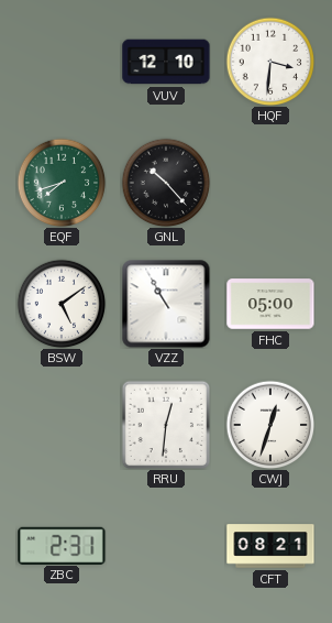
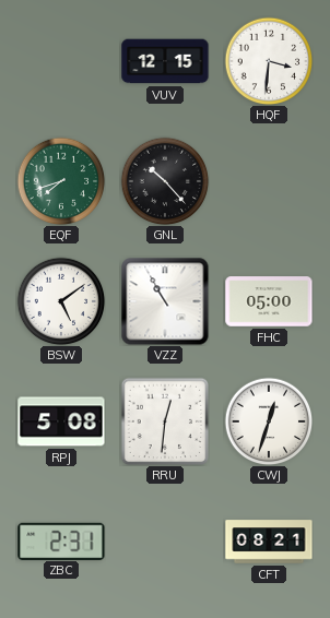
VUV: 12:10 -> 12:15 (165, 61)
RPJ: none -> 5:08 (61, 421)
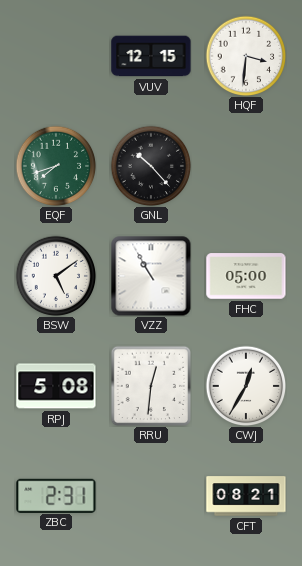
CWJ: 12:33 -> 12:35 (246, 386)
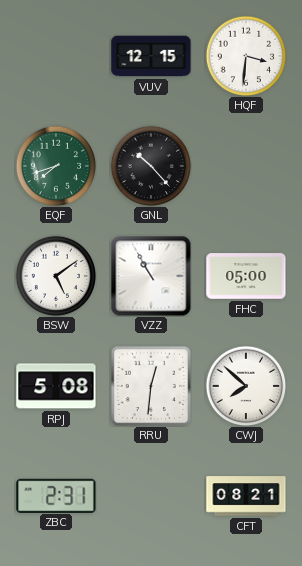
CWJ: 12:35 -> 7:52 (246, 386)
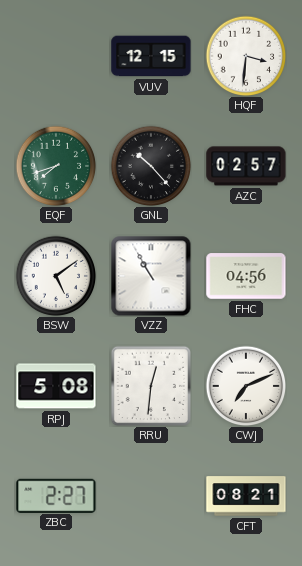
AZC: none -> 02:57 (246, 166)
FHC: 05:00 -> 04:56 (246, 276)
CWJ: 7:52 -> 7:11 (246, 386)
ZBC: 2:31 -> 2:27 (56, 495)
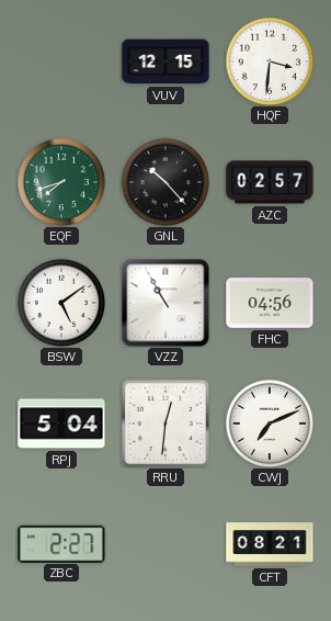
RPJ: 5:08 -> 5:04 (61, 424)
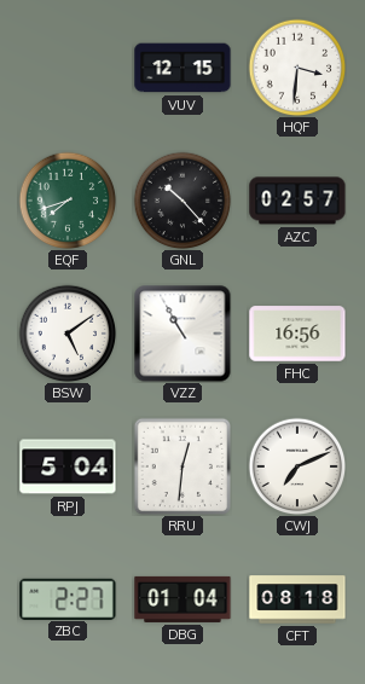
FHC: 04:56 -> 16:56 (297, 334)
DBG: none -> 01:04 (182, 599)
CFT: 08:21 -> 08:18 (297, 599)
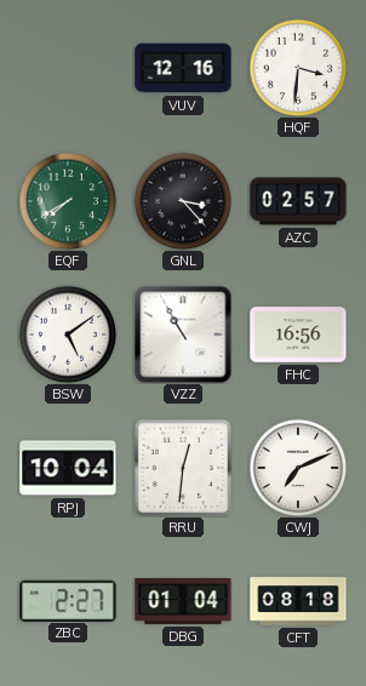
VUV: 12:15 -> 12:16 (183, 68)
EQF: 7:42 -> 7:40 (68, 201)
GNL: 10:23 -> 3:23 (183, 201)
RPJ: 5:04 -> 10:04 (68, 468)
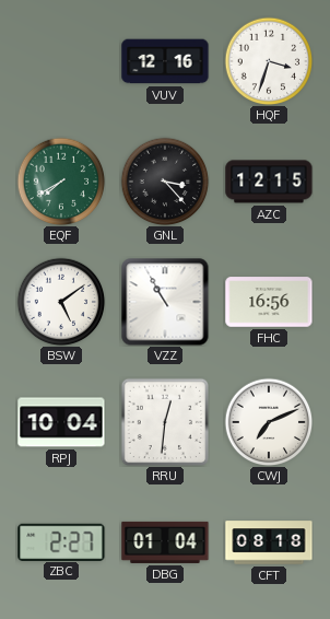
HQF: 3:31 -> 3:33 (269, 61)
AZC: 02:57 -> 12:15 (269, 182)
